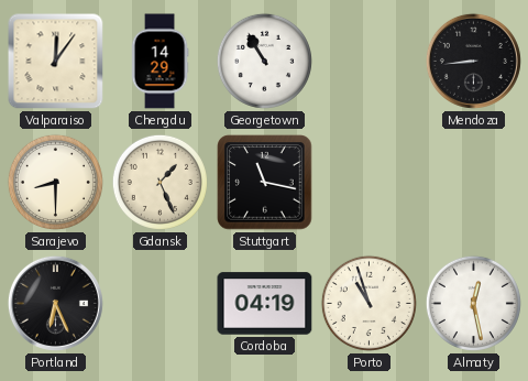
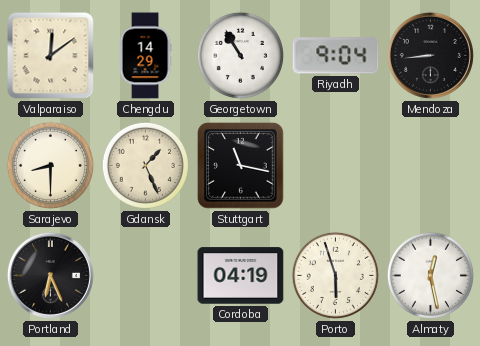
Valparaiso: 12:06 -> 12:09 (51, 56)
Riyadh: none -> 9:04 (336, 56)
Porto: 10:57 -> 5:57 (335, 275)
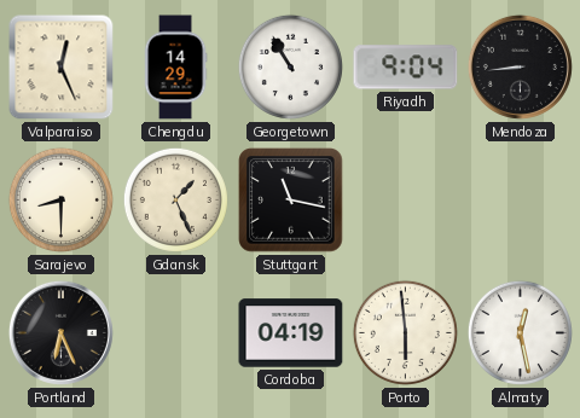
Valparaiso: 12:09 -> 12:26 (62, 68)
Porto: 5:57 -> 5:59 (405, 332)
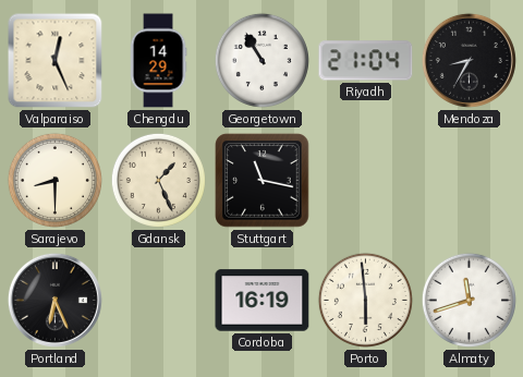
Riyadh: 9:04 -> 21:04 (366, 61)
Mendoza: 8:44 -> 8:35 (469, 60)
Cordoba: 04:19 -> 16:19 (263, 301)
Almaty: 12:28 -> 11:42 (469, 300)
